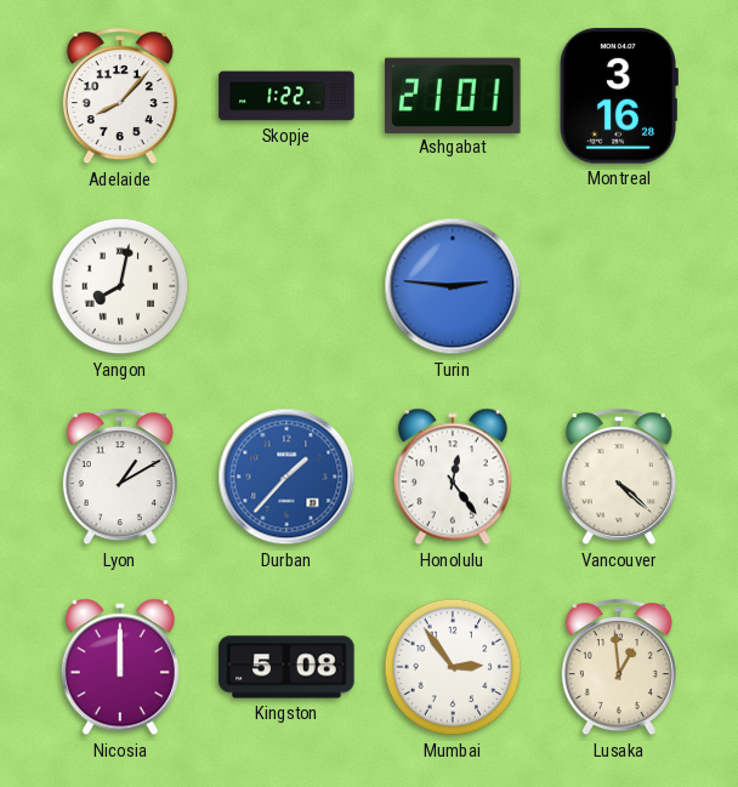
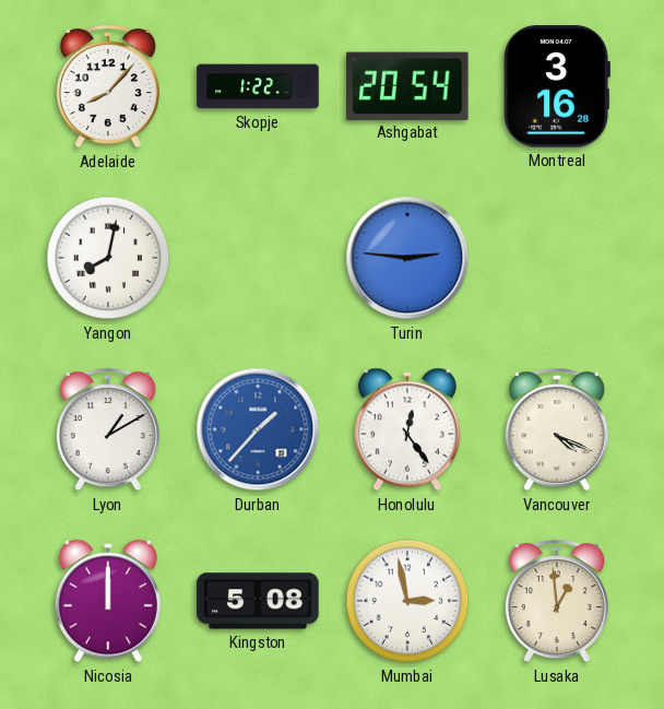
Ashgabat: 21:01 -> 20:54 (407, 85)
Vancouver: 4:22 -> 4:19 (557, 430)
Mumbai: 2:54 -> 2:58 (407, 601)
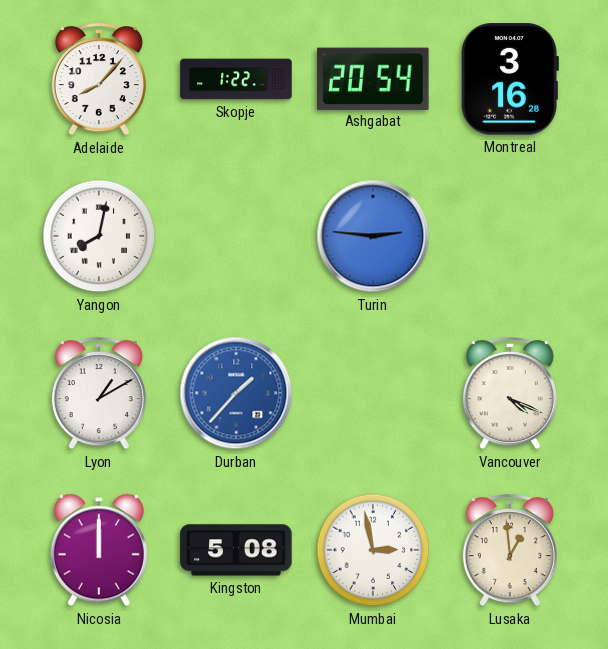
Honolulu: 12:24 -> none (407, 429)
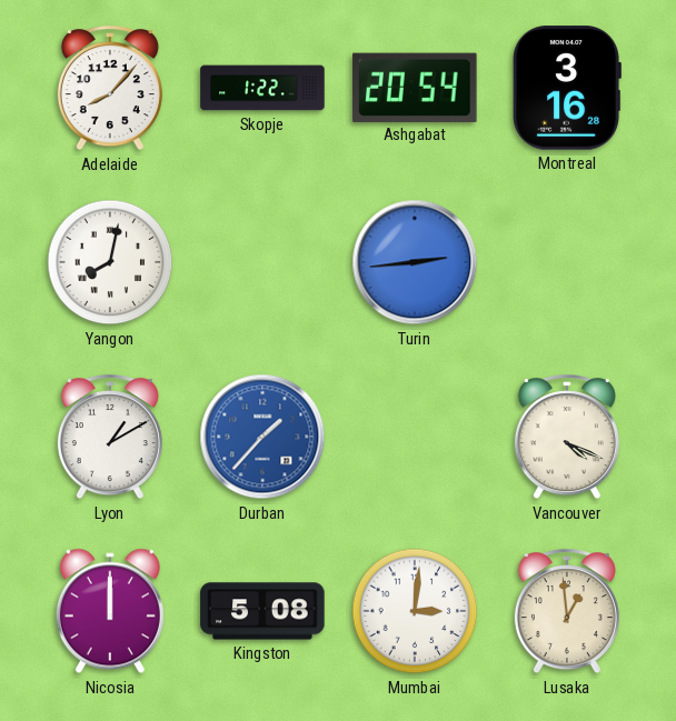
Turin: 2:46 -> 2:44 (415, 262)
Mumbai: 2:58 -> 3:01 (415, 611)
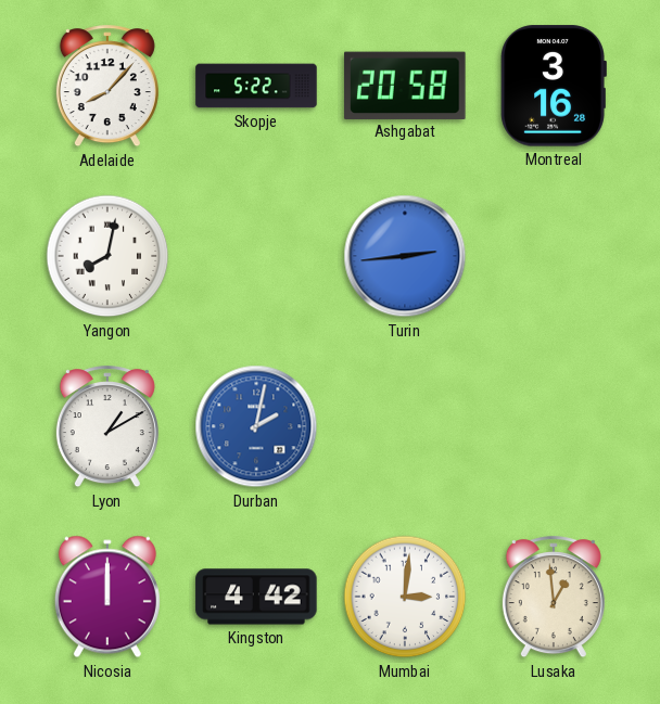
Skopje: 1:22 -> 5:22 (256, 86)
Ashgabat: 20:54 -> 20:58 (405, 85)
Durban: 1:37 -> 2:02 (256, 426)
Vancouver: 4:19 -> none (567, 438)
Kingston: 5:08 -> 4:42 (256, 597)
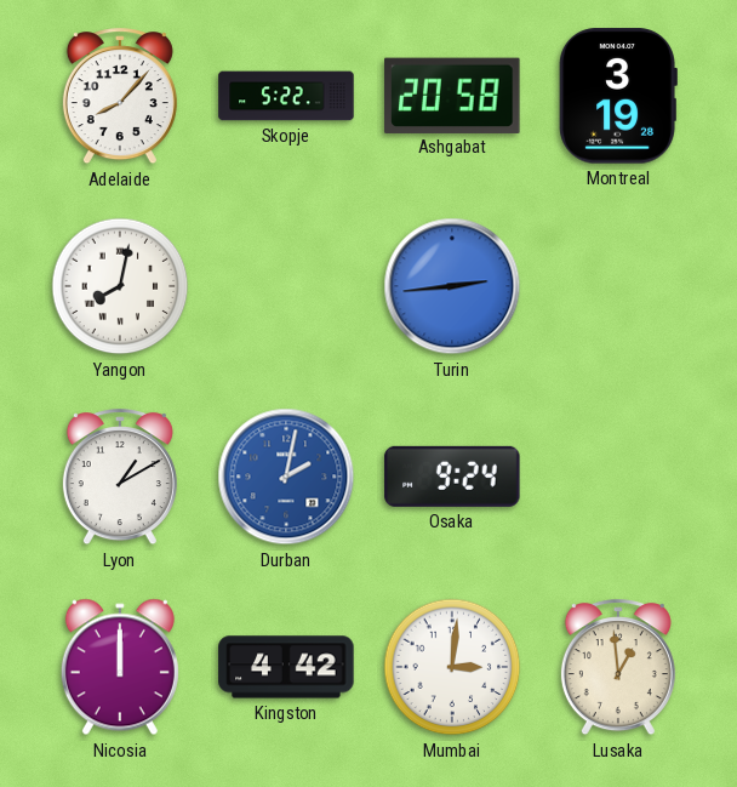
Montreal: 3:16 -> 3:19 (618, 96)
Osaka: none -> 9:24 (452, 477)
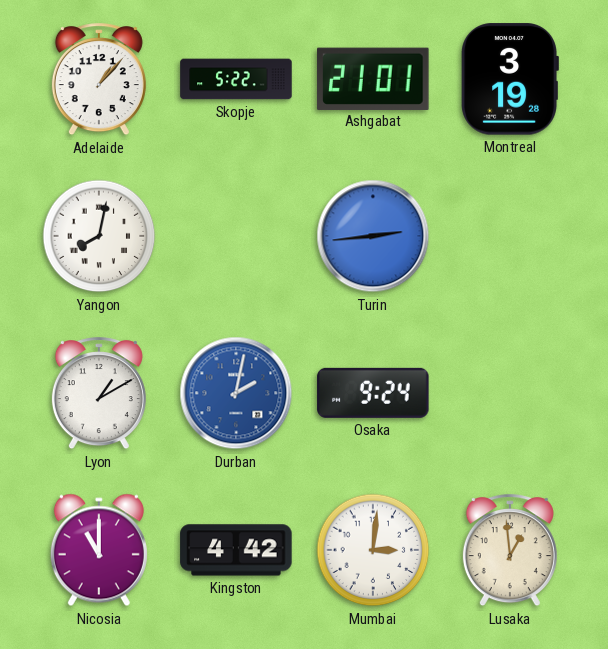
Adelaide: 8:07 -> 1:07 (99, 80)
Ashgabat: 20:58 -> 21:01 (373, 78)
Nicosia: 12:00 -> 11:00 (99, 550)
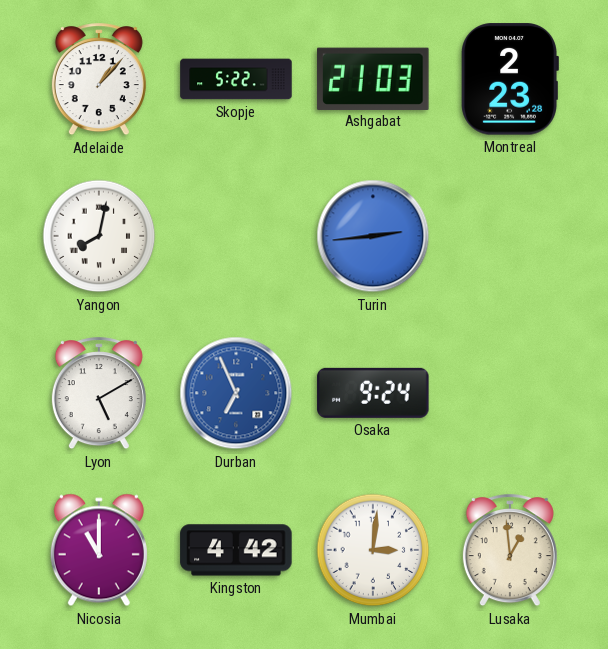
Ashgabat: 21:01 -> 21:03 (373, 78)
Montreal: 3:19 -> 2:23 (510, 79)
Lyon: 1:10 -> 5:10 (99, 394)
Durban: 2:02 -> 6:56 (236, 393)
